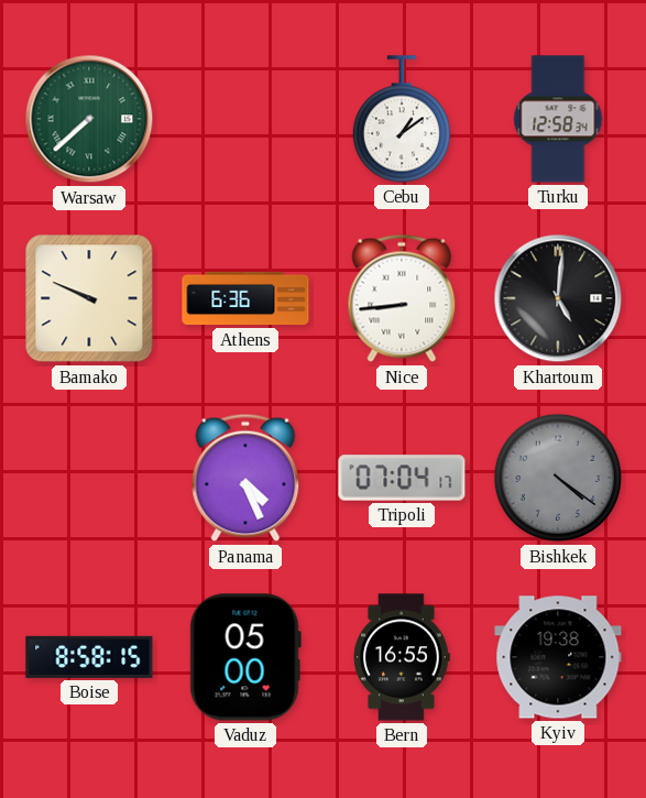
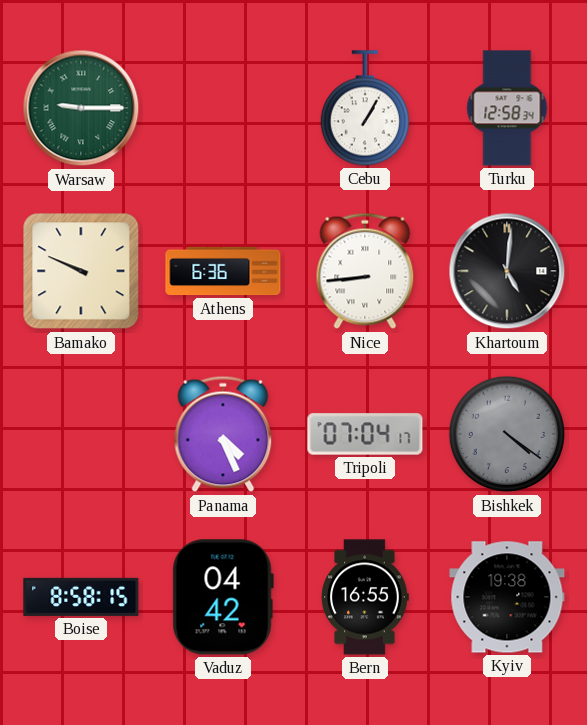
Warsaw: 7:38 -> 9:15 (81, 108)
Cebu: 1:09 -> 1:05 (365, 108)
Vaduz: 05:00 -> 04:42 (223, 597)
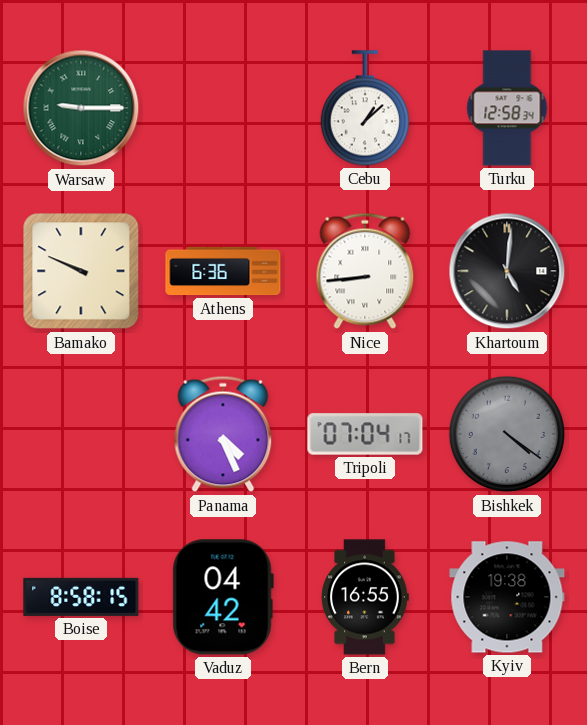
Cebu: 1:05 -> 1:08 (365, 108)
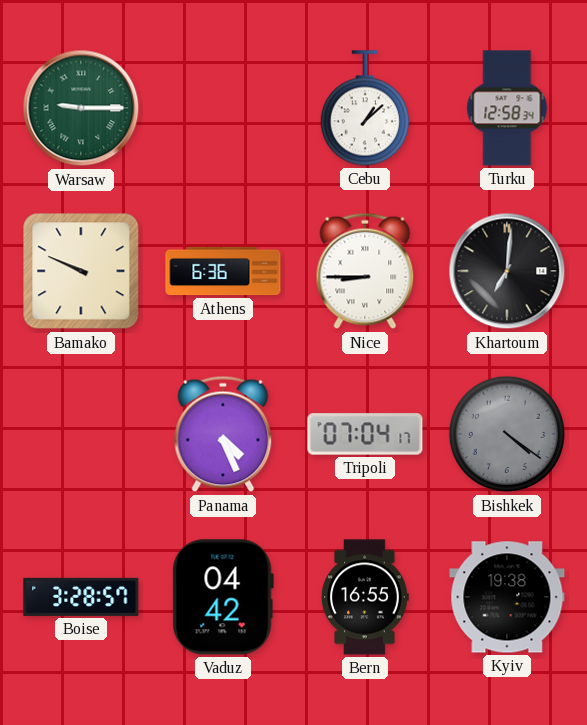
Nice: 8:44 -> 8:45 (365, 271)
Khartoum: 5:01 -> 7:01 (507, 271)
Boise: 8:58 -> 3:28 (81, 597)
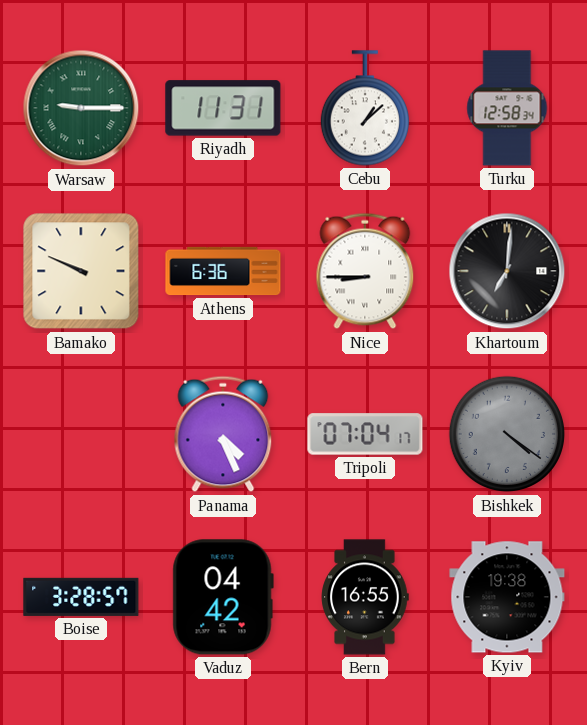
Riyadh: none -> 11:31 (223, 108)
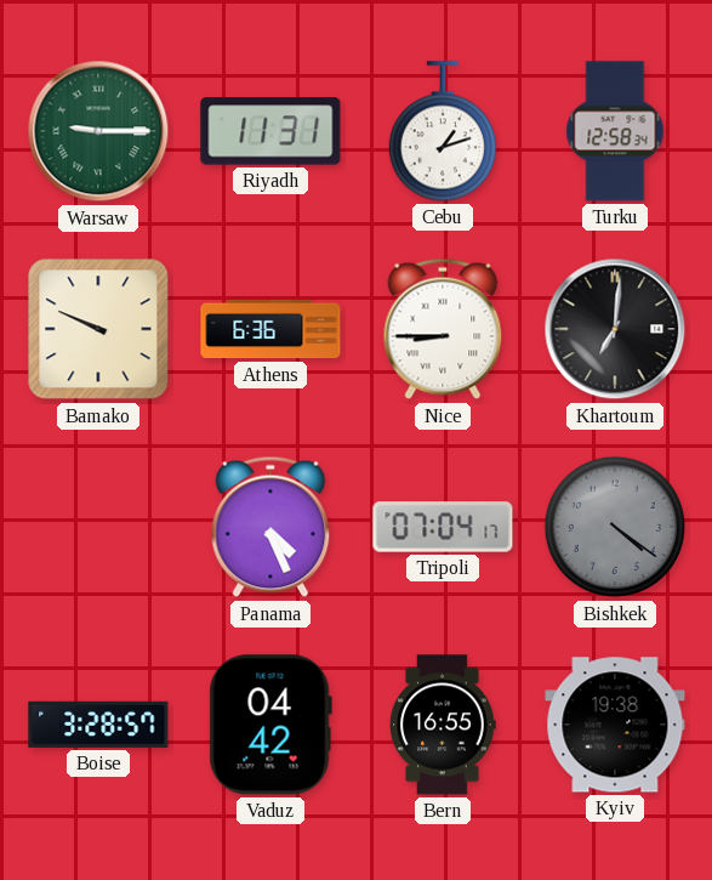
Cebu: 1:08 -> 1:12 (443, 131)
